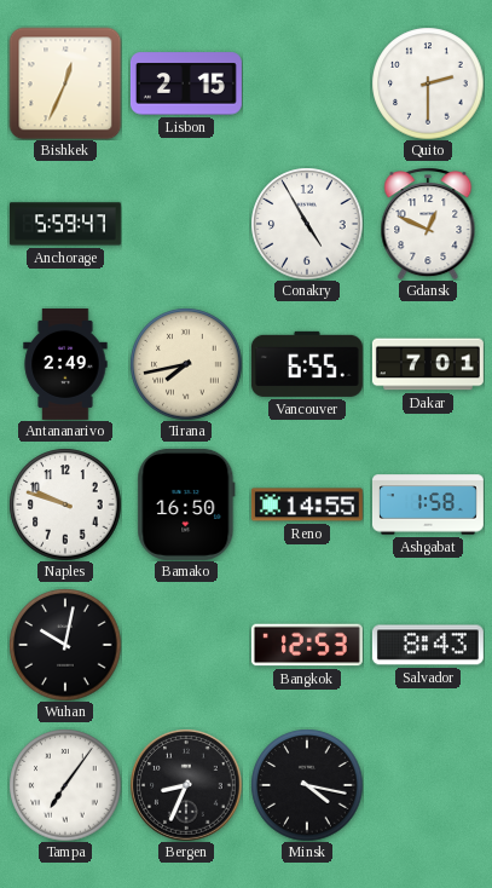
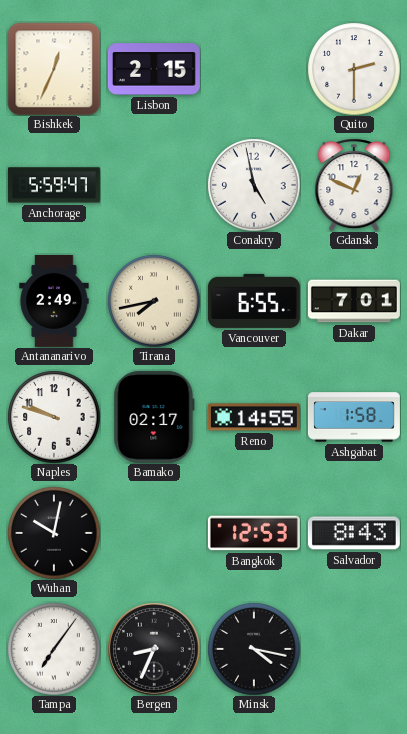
Conakry: 4:55 -> 4:58 (254, 185)
Bamako: 16:50 -> 02:17 (154, 417)
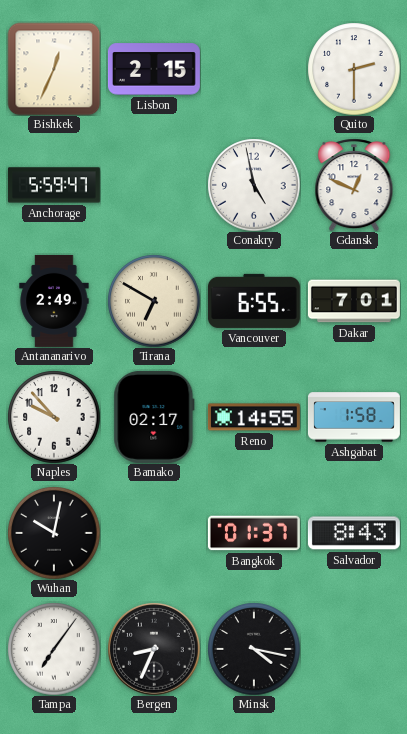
Tirana: 7:43 -> 6:50 (154, 301)
Naples: 9:48 -> 9:53 (54, 417)
Bangkok: 12:53 -> 01:37 (254, 533)
